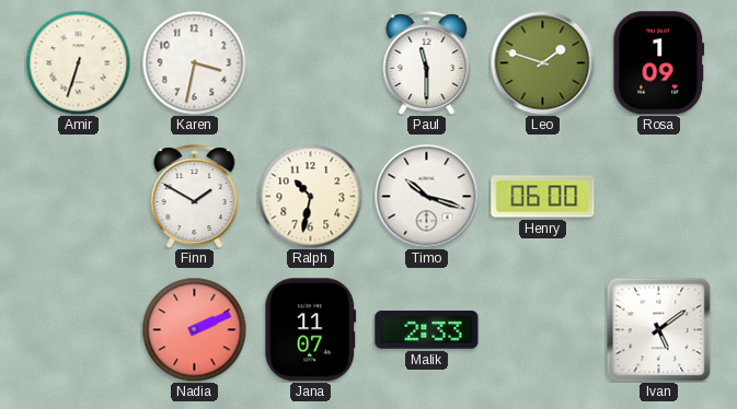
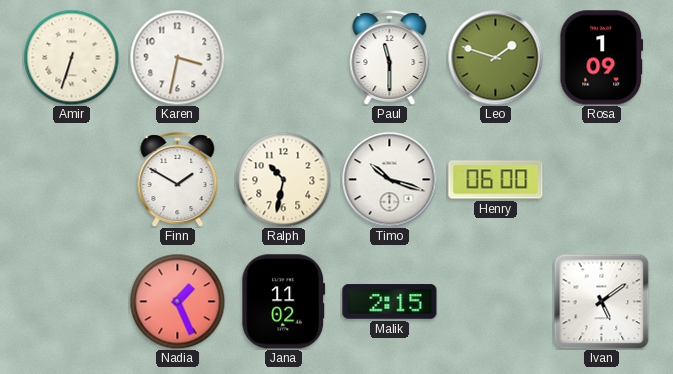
Nadia: 2:11 -> 1:26 (177, 301)
Jana: 11:07 -> 11:02 (284, 302)
Malik: 2:33 -> 2:15 (390, 302)
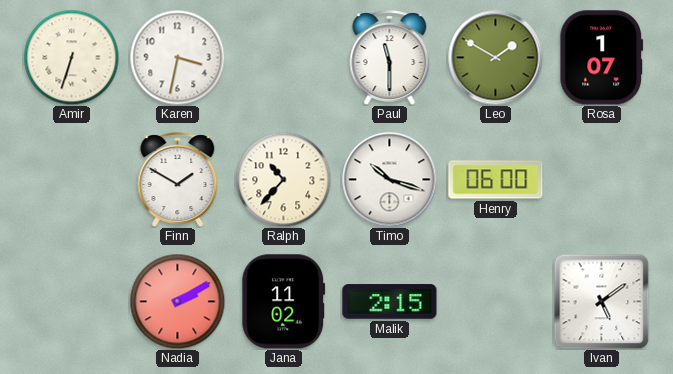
Leo: 1:48 -> 1:50 (495, 57)
Rosa: 1:09 -> 1:07 (602, 58)
Ralph: 10:32 -> 10:37 (283, 179)
Nadia: 1:26 -> 2:10 (177, 301)
